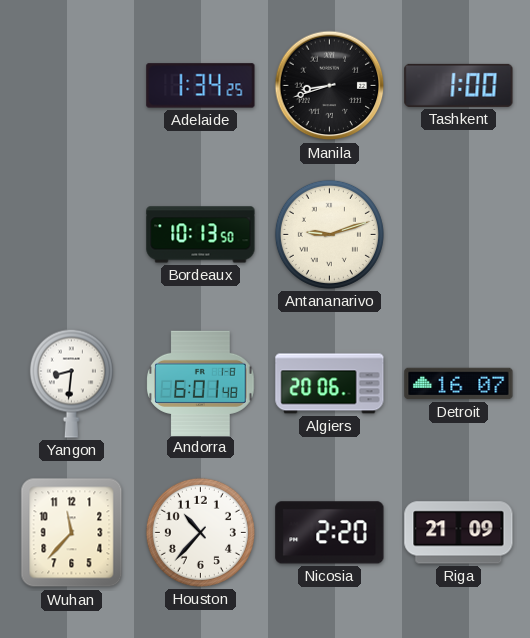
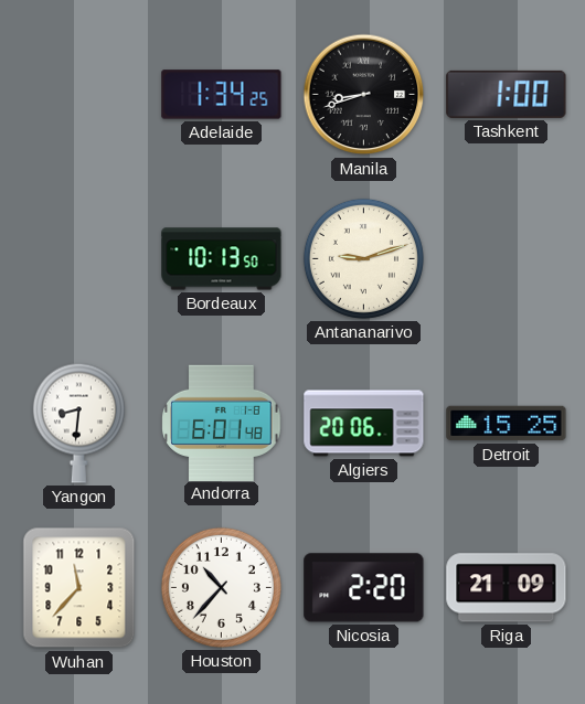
Detroit: 16:07 -> 15:25 (507, 424)
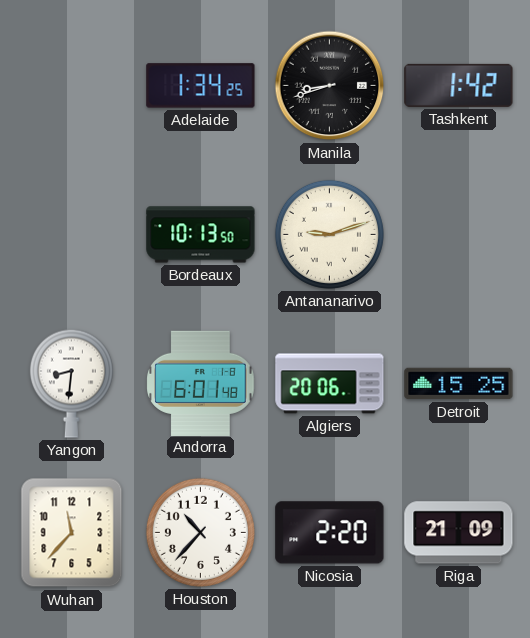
Tashkent: 1:00 -> 1:42 (459, 85)
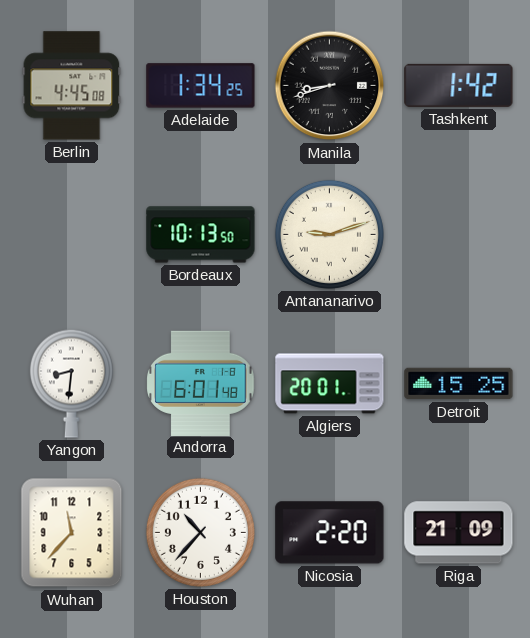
Berlin: none -> 4:45 (72, 86)
Algiers: 20:06 -> 20:01 (330, 384)
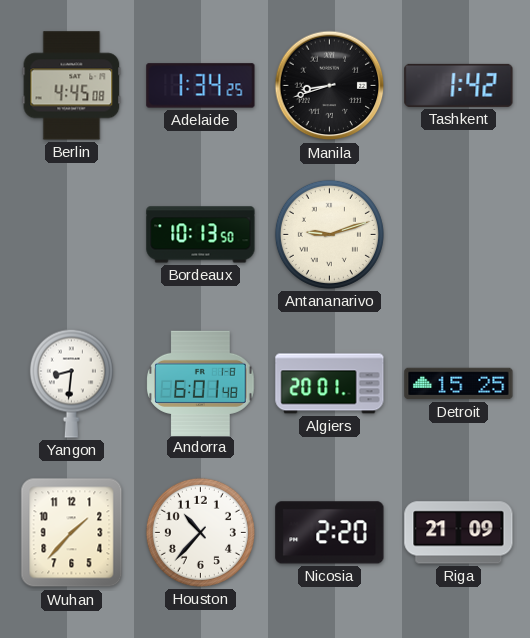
Wuhan: 11:37 -> 1:37 (72, 533)
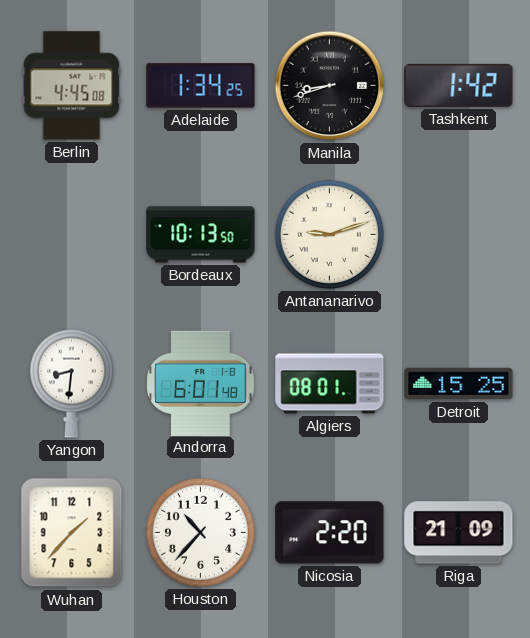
Algiers: 20:01 -> 08:01 (330, 384)
